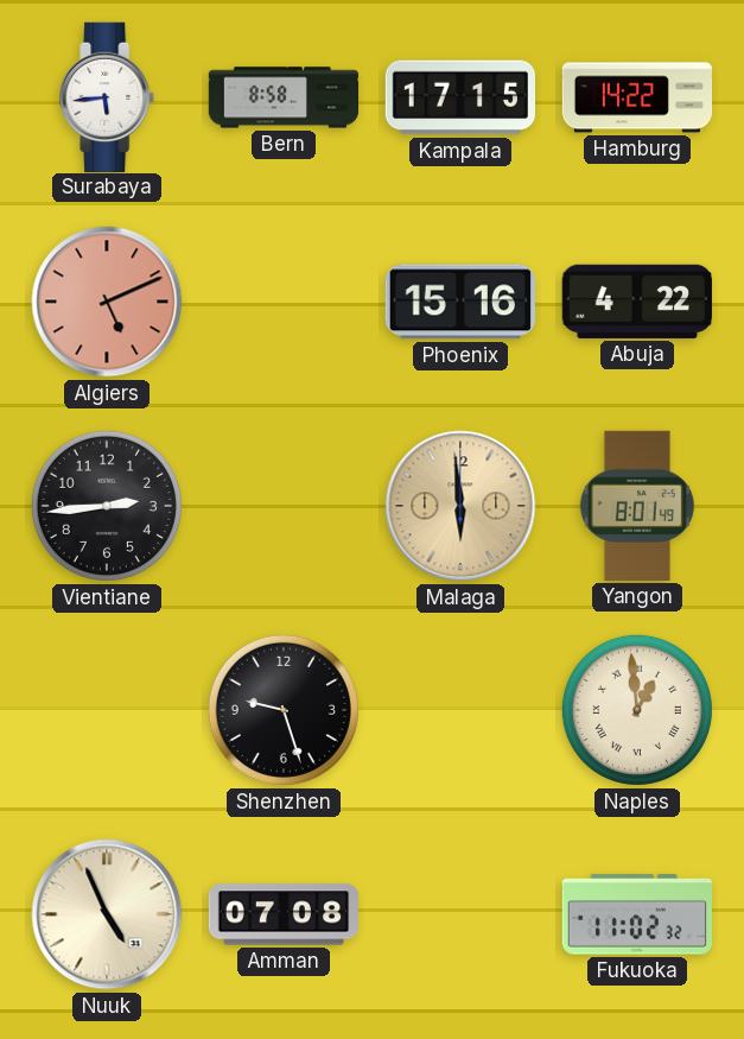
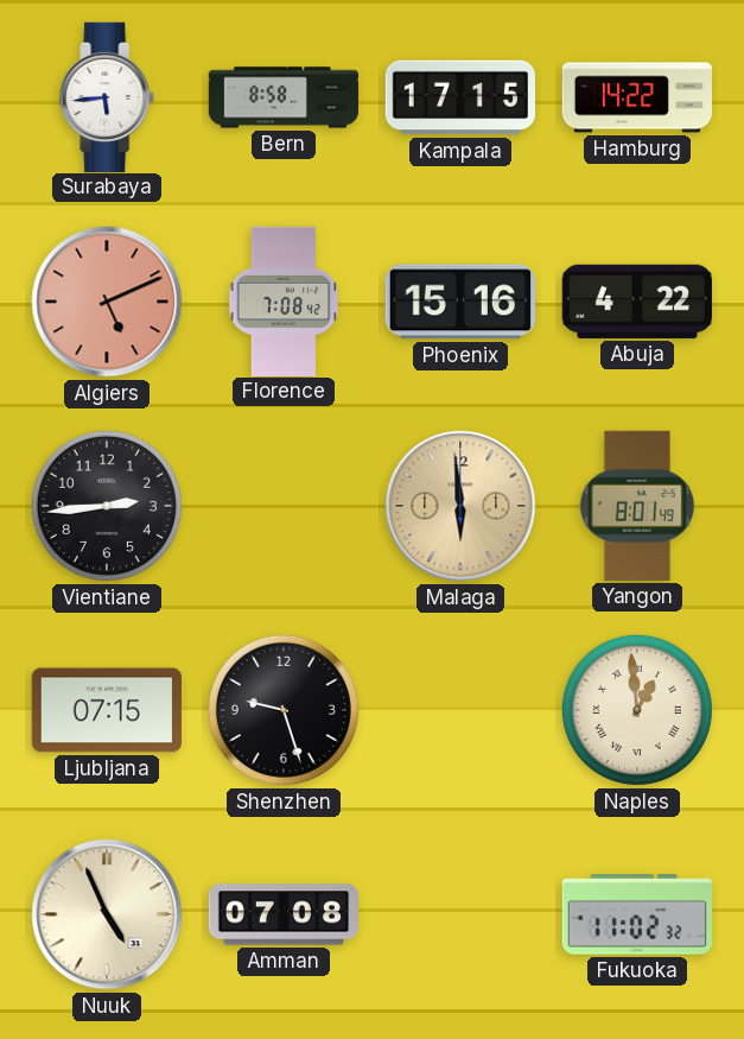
Florence: none -> 7:08 (284, 300)
Ljubljana: none -> 07:15 (107, 710)
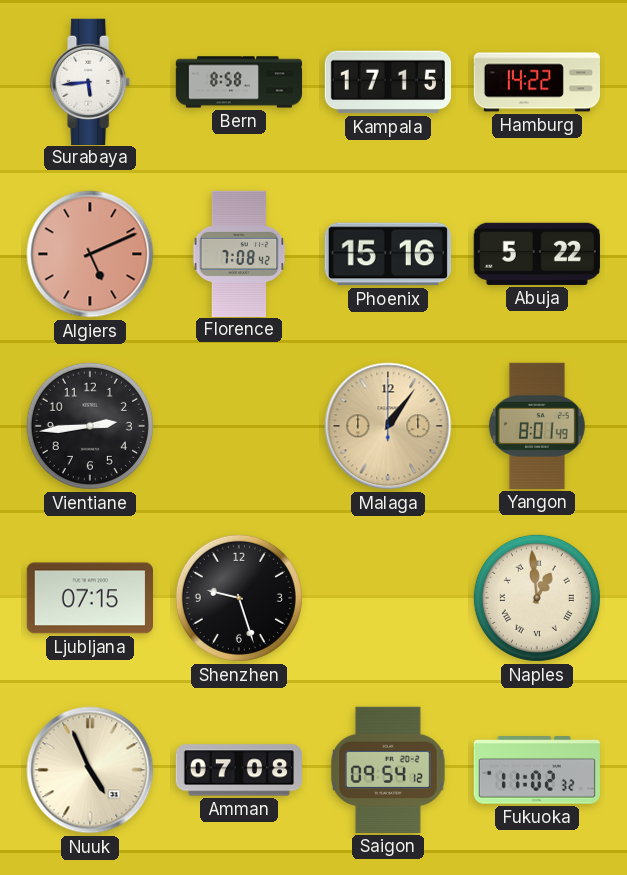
Abuja: 4:22 -> 5:22 (537, 254)
Malaga: 5:59 -> 1:06 (388, 426)
Saigon: none -> 09:54 (388, 770)
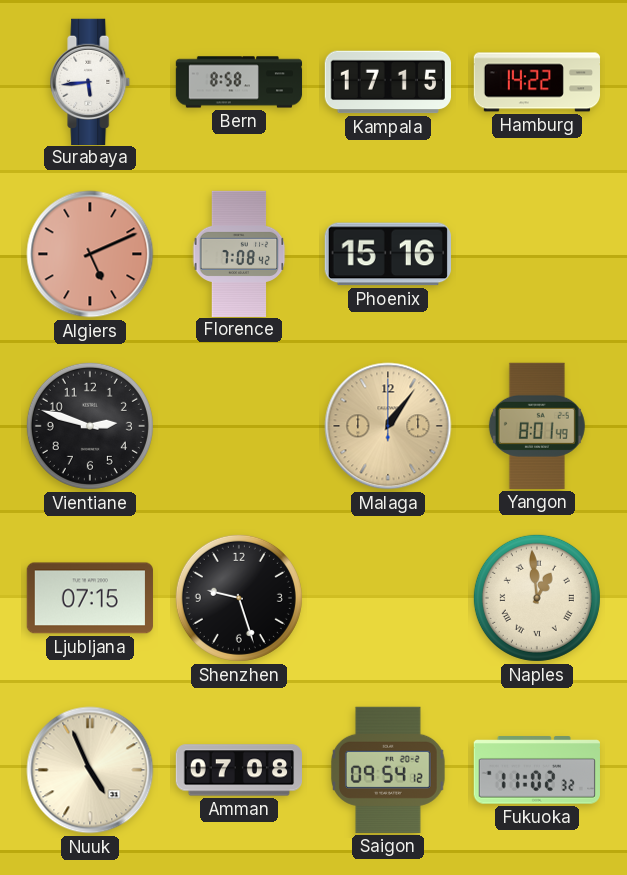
Abuja: 5:22 -> none (537, 254)
Vientiane: 2:44 -> 2:48 (90, 426)
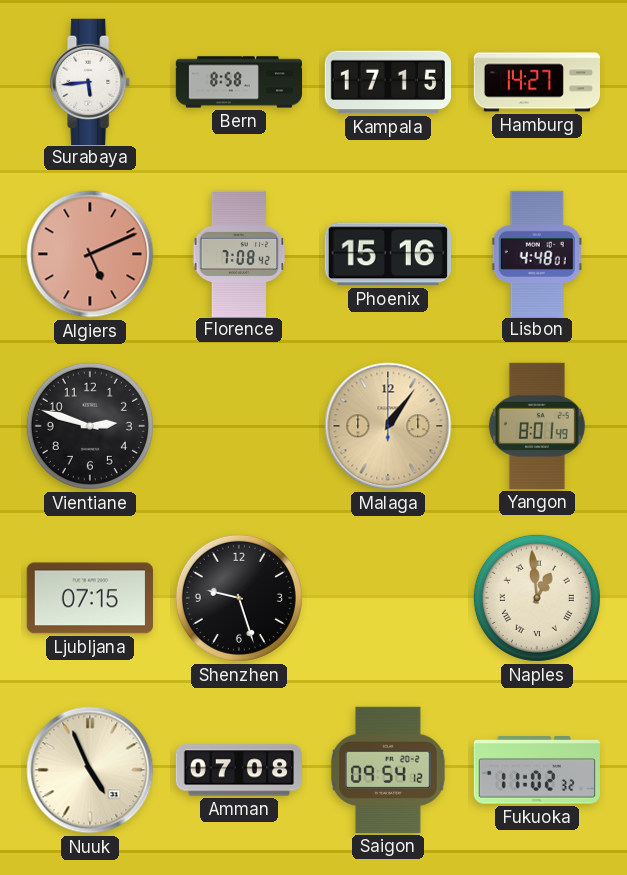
Hamburg: 14:22 -> 14:27 (537, 82)
Lisbon: none -> 4:48 (537, 253)
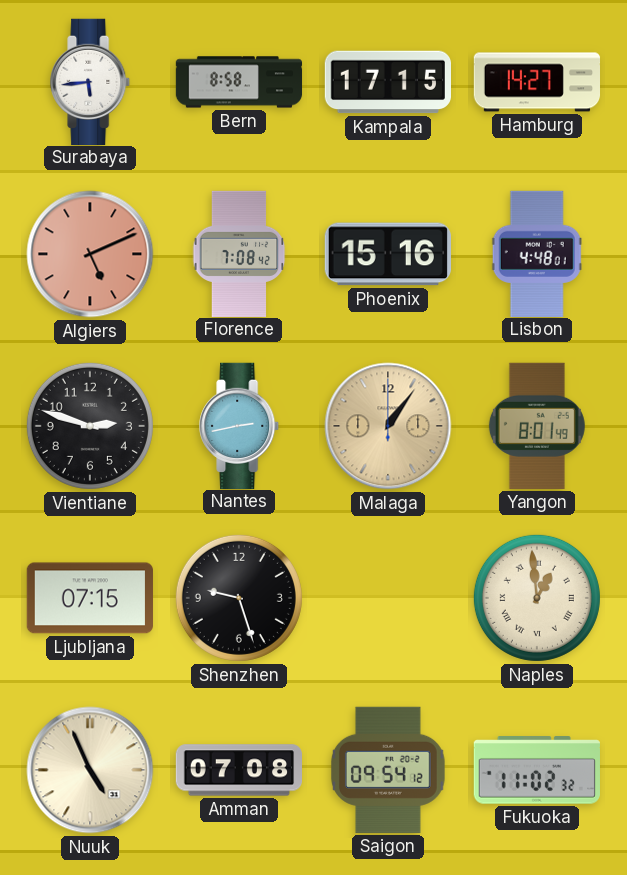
Nantes: none -> 2:43 (240, 425)
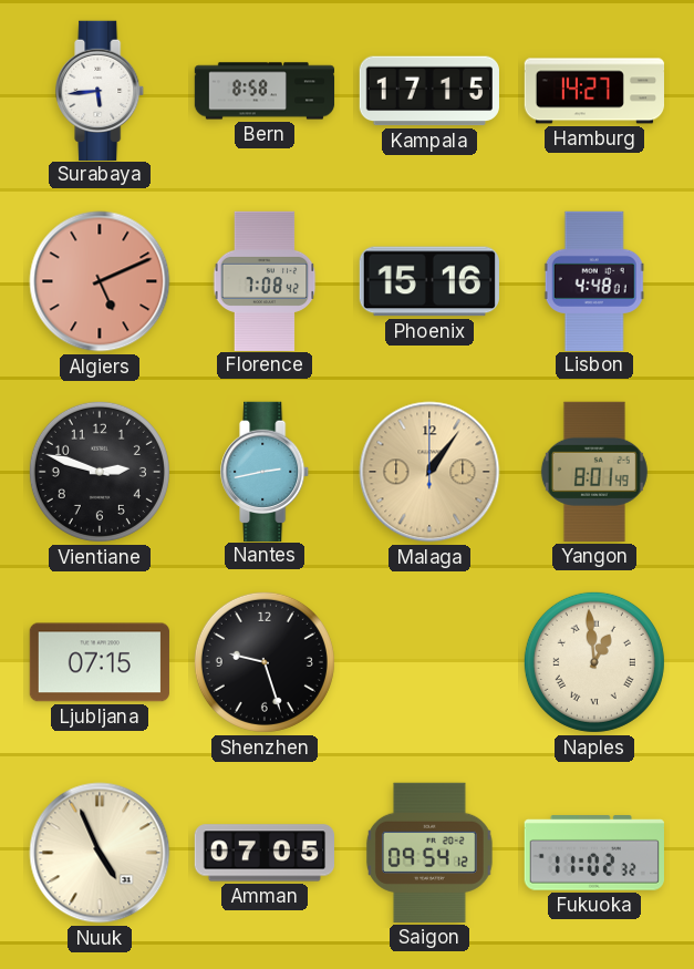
Amman: 07:08 -> 07:05 (263, 853)
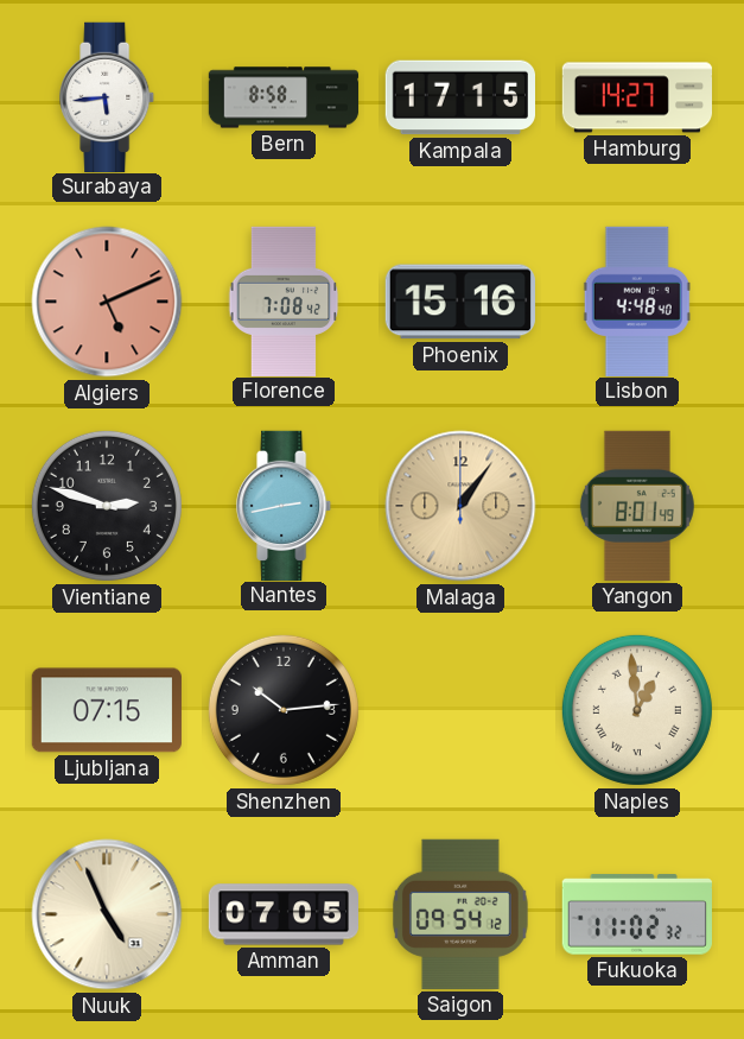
Lisbon: 4:48:01 -> 4:48:40 (637, 300)
Shenzhen: 9:27 -> 10:14 (284, 710)
